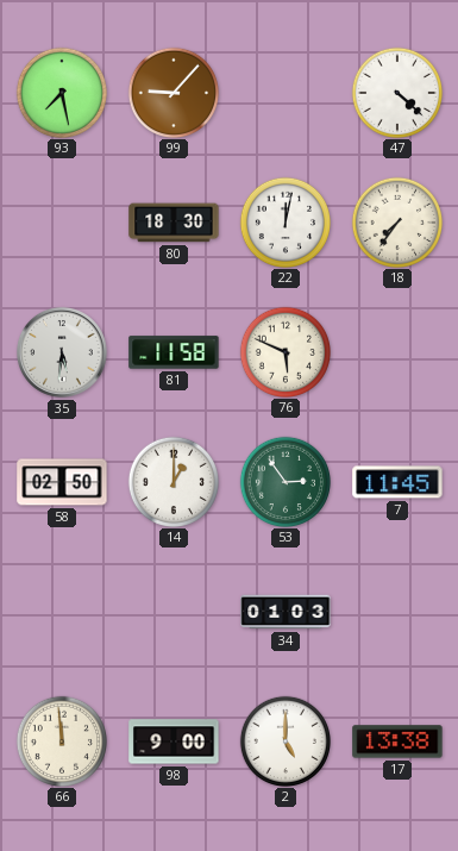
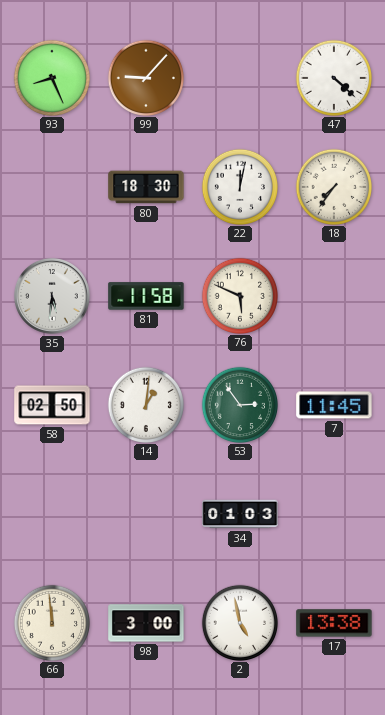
93: 7:28 -> 8:26 (51, 77)
14: 1:00 -> 1:01 (145, 404)
98: 9:00 -> 3:00 (146, 623)
2: 5:00 -> 4:58 (239, 622)
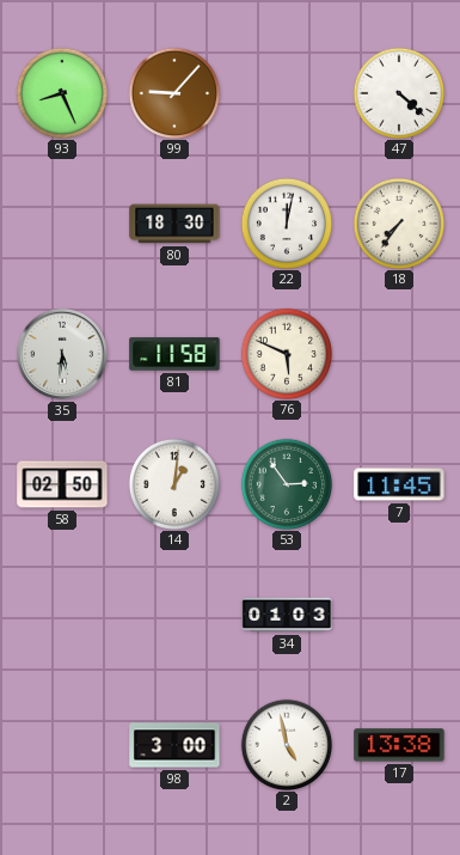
66: 11:59 -> none (51, 622)
